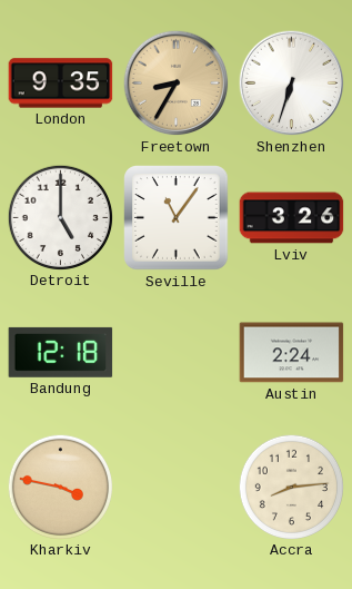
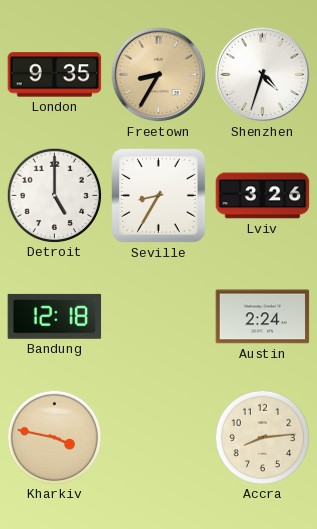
Shenzhen: 6:33 -> 4:33 (263, 75)
Seville: 11:06 -> 8:35 (159, 196)
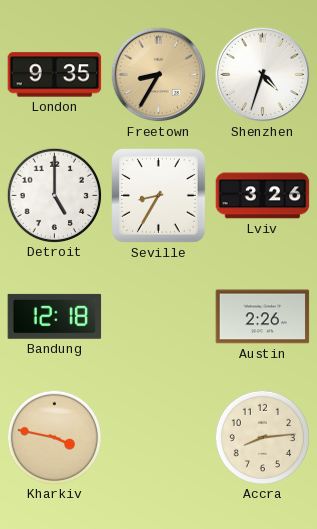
Austin: 2:24 -> 2:26 (263, 317)
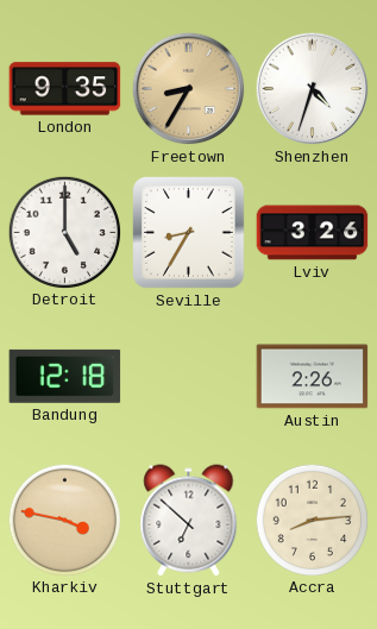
Stuttgart: none -> 6:52 (189, 521)
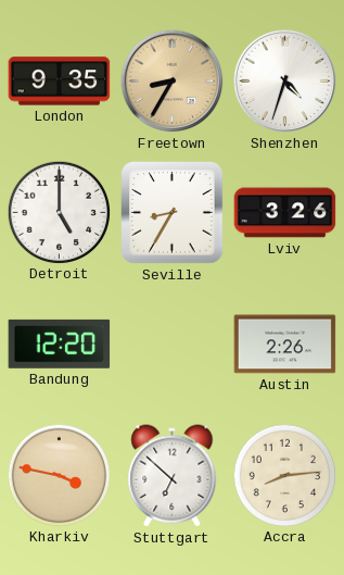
Bandung: 12:18 -> 12:20 (60, 343)
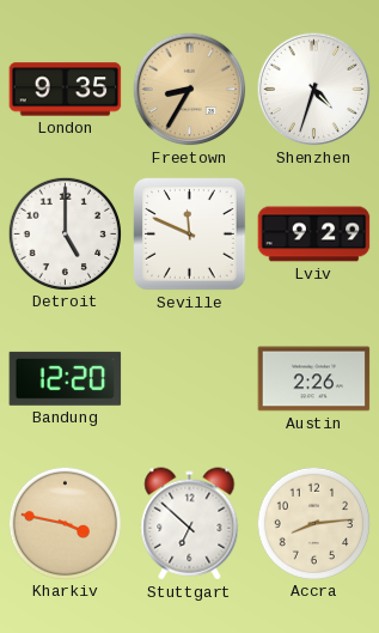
Seville: 8:35 -> 11:49 (190, 235)
Lviv: 3:26 -> 9:29 (314, 235)
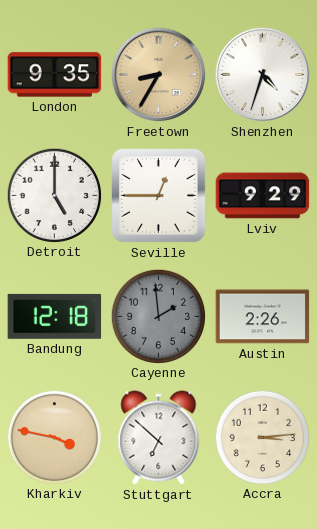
Seville: 11:49 -> 12:45 (159, 196)
Bandung: 12:20 -> 12:18 (55, 316)
Cayenne: none -> 1:59 (158, 316)
Accra: 8:14 -> 3:14 (262, 437)
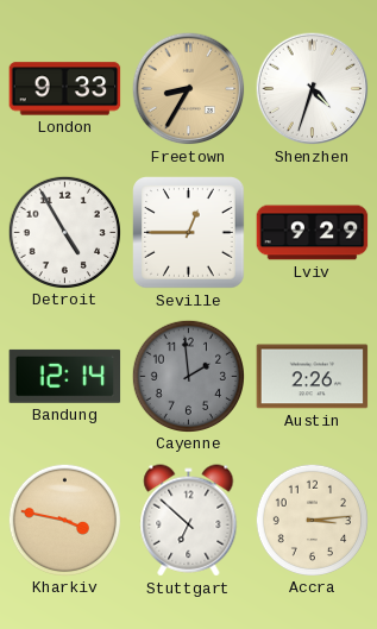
London: 9:35 -> 9:33 (65, 89)
Detroit: 5:00 -> 4:55 (64, 232)
Bandung: 12:18 -> 12:14 (65, 376)
